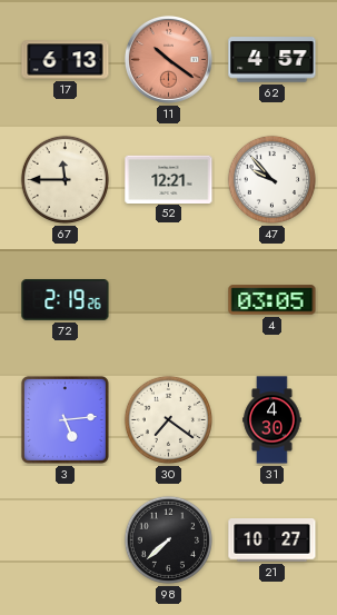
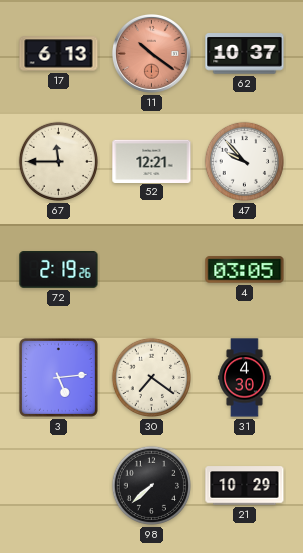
62: 4:57 -> 10:37 (245, 54)
21: 10:27 -> 10:29 (245, 486)
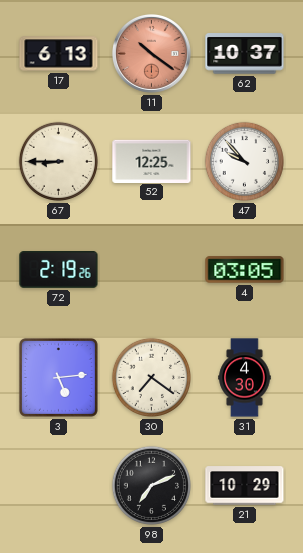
67: 11:45 -> 8:45 (58, 161)
52: 12:21 -> 12:25 (152, 161)
98: 7:38 -> 7:11 (151, 485)
